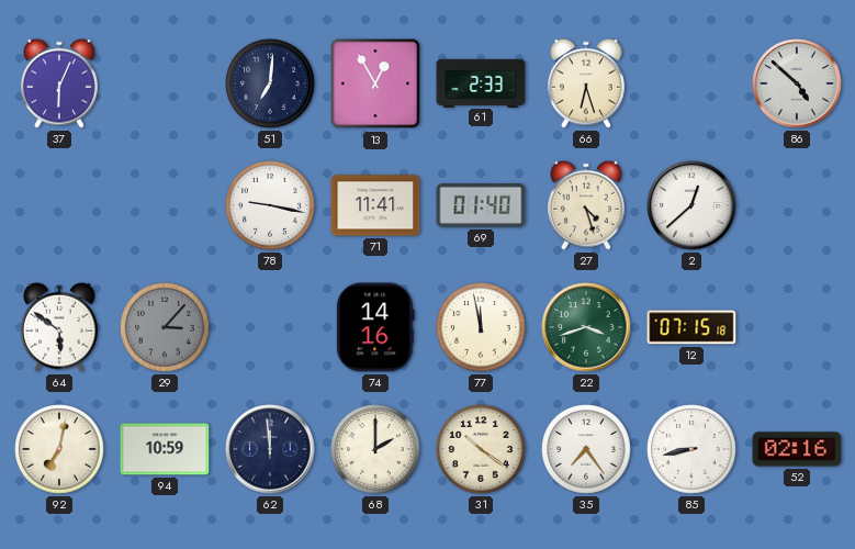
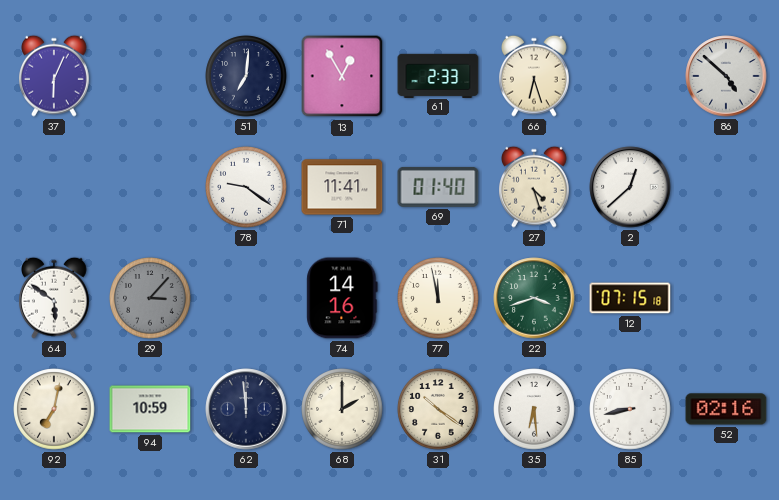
78: 9:17 -> 9:21 (246, 187)
35: 7:24 -> 6:29 (534, 409)
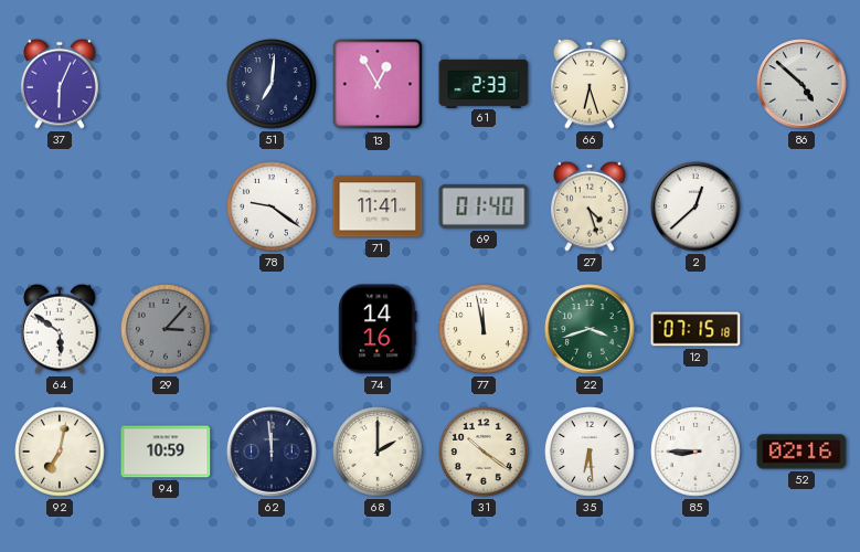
85: 8:43 -> 8:45 (696, 452)
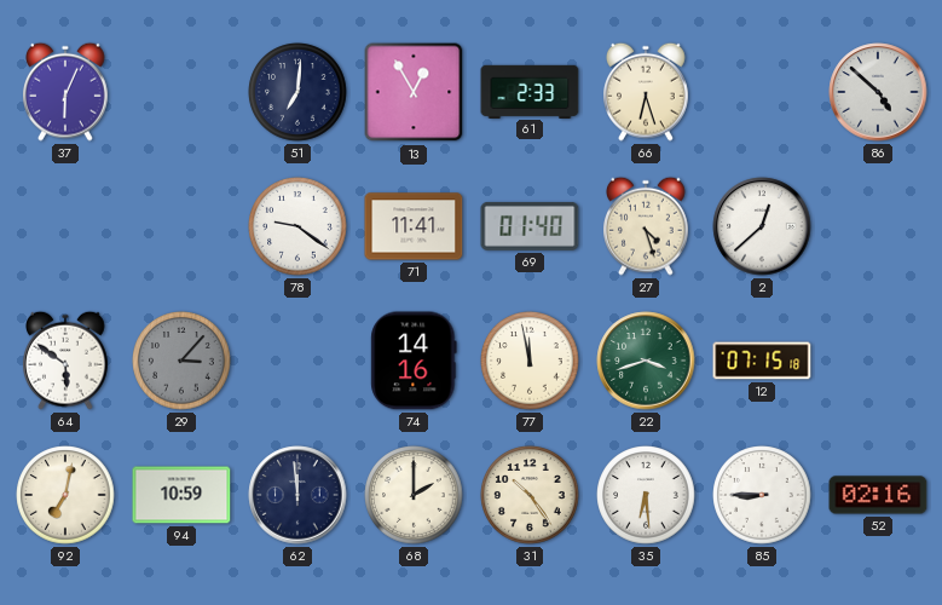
31: 10:21 -> 10:24 (530, 495)
